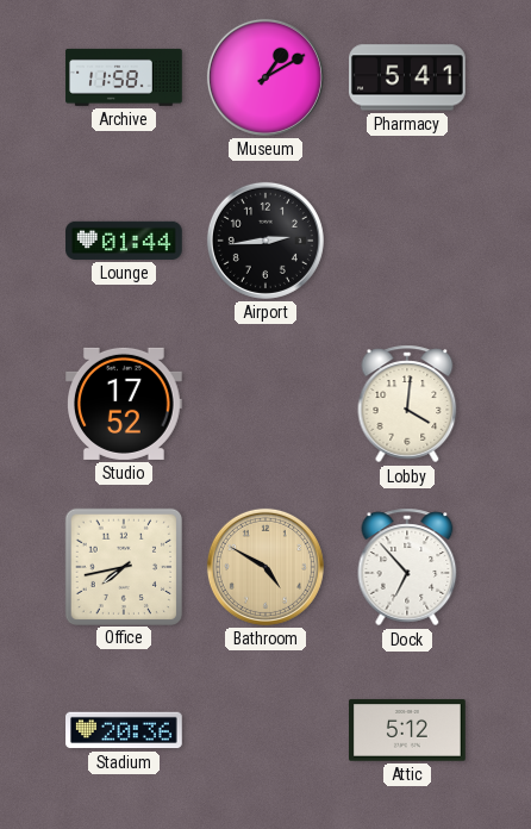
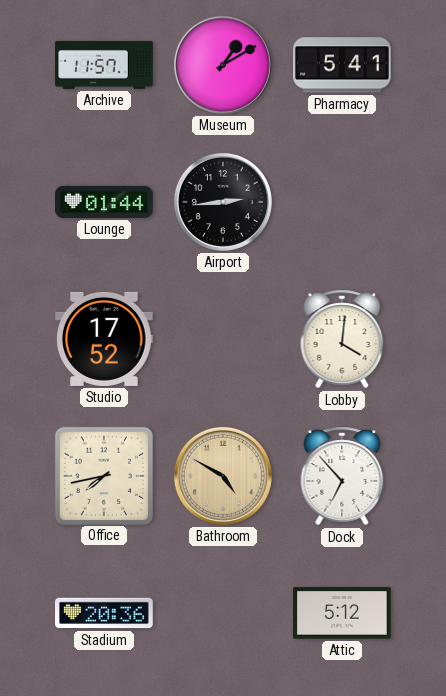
Archive: 11:58 -> 11:57 (104, 65)
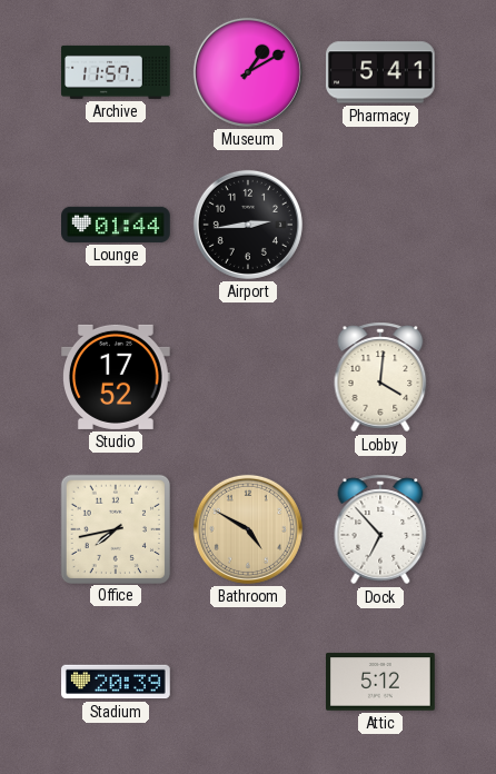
Stadium: 20:36 -> 20:39 (116, 682)
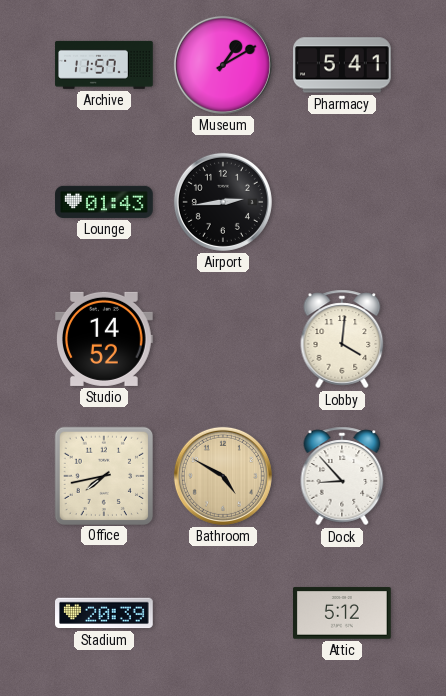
Lounge: 01:44 -> 01:43 (104, 202)
Studio: 17:52 -> 14:52 (105, 339)
Dock: 6:53 -> 8:53 (342, 476)
